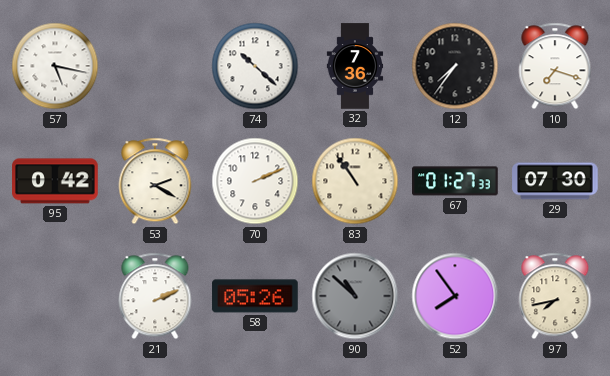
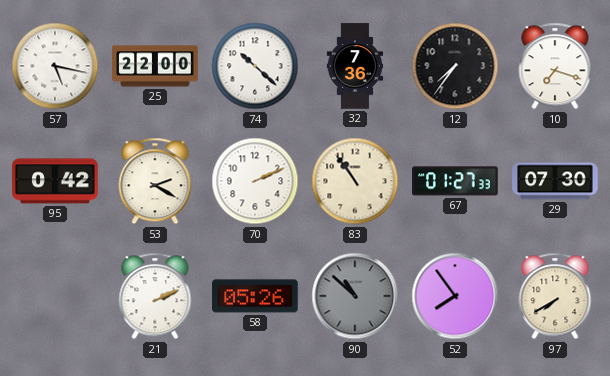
25: none -> 22:00 (155, 66)
97: 7:43 -> 7:40 (555, 296)
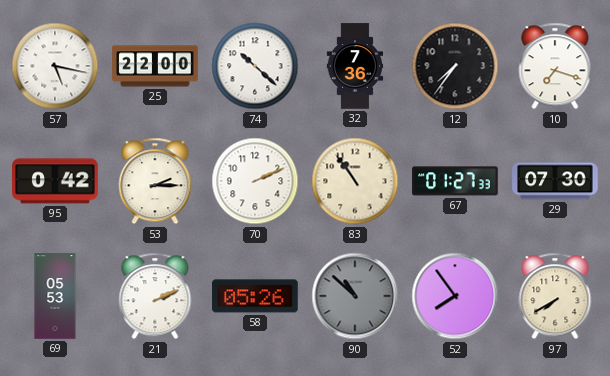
53: 2:20 -> 2:15 (155, 181)
69: none -> 05:53 (55, 296)
